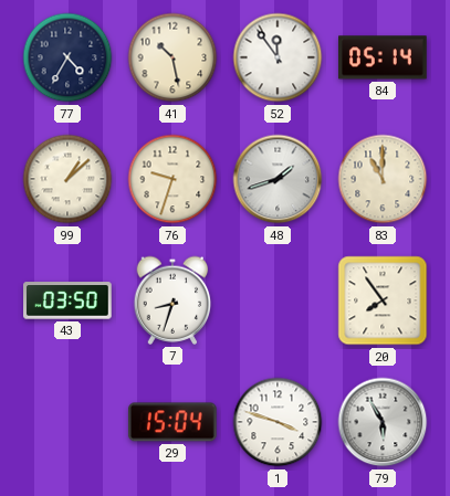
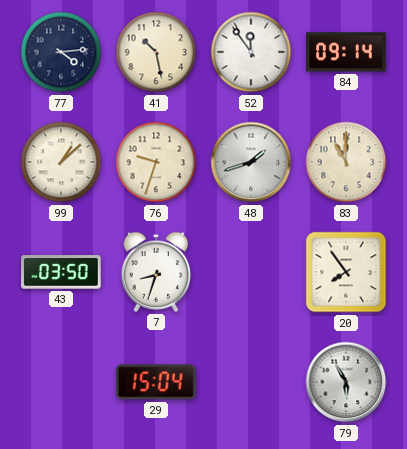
77: 4:35 -> 4:14 (61, 52)
84: 05:14 -> 09:14 (347, 52)
1: 3:48 -> none (278, 422)
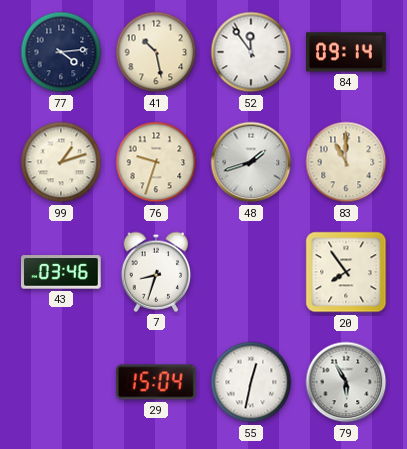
99: 1:08 -> 1:12 (61, 162)
43: 03:50 -> 03:46 (62, 272)
55: none -> 12:32 (251, 382)
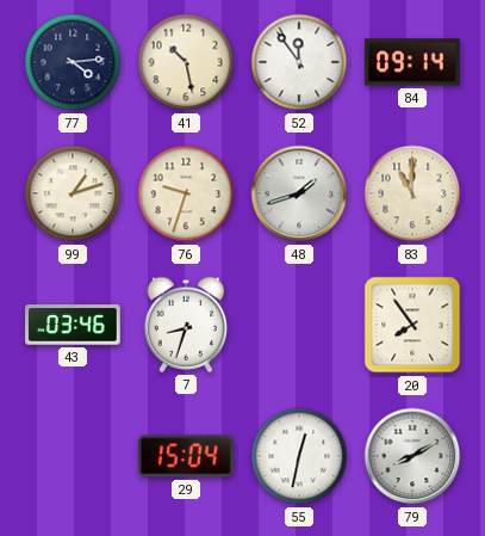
79: 5:55 -> 8:10 (412, 456)
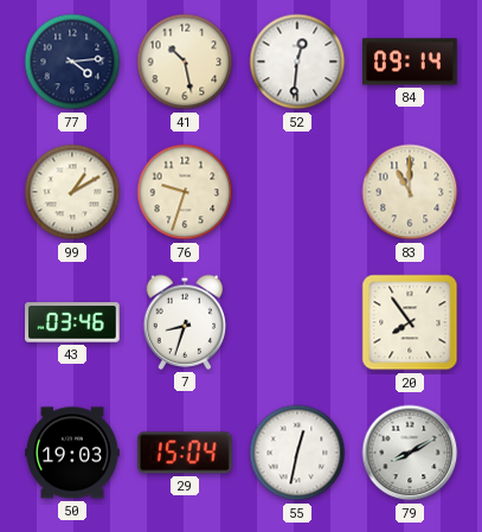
52: 11:54 -> 12:31 (297, 62)
99: 1:12 -> 1:10 (72, 192)
48: 1:42 -> none (299, 193)
50: none -> 19:03 (72, 453)
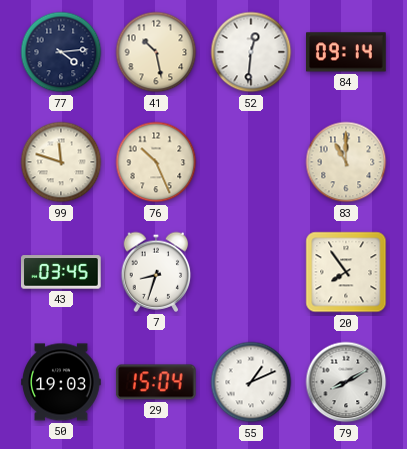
99: 1:10 -> 11:48 (61, 162)
76: 9:33 -> 10:26 (156, 162)
43: 03:46 -> 03:45 (62, 272)
55: 12:32 -> 1:11 (251, 382)
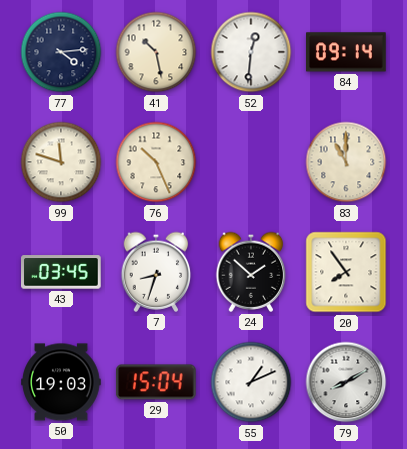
24: none -> 1:52 (251, 272)
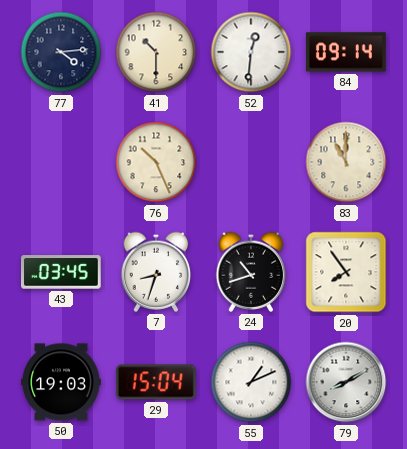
41: 10:28 -> 10:30 (156, 52)
99: 11:48 -> none (61, 162)
24: 1:52 -> 10:42 (251, 272)
